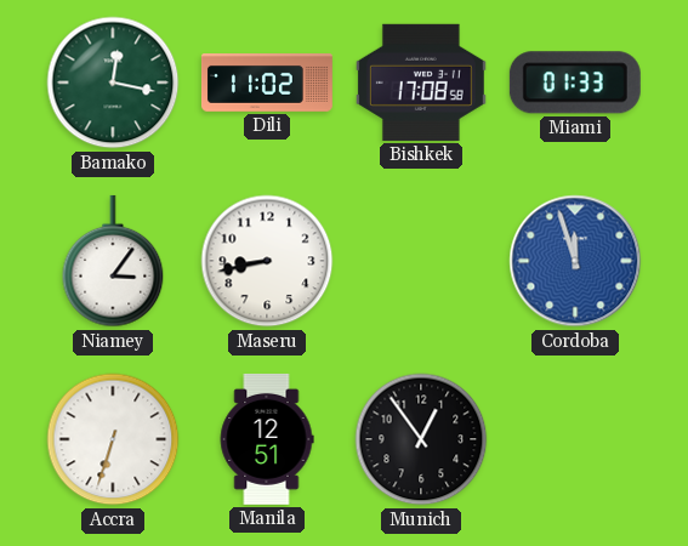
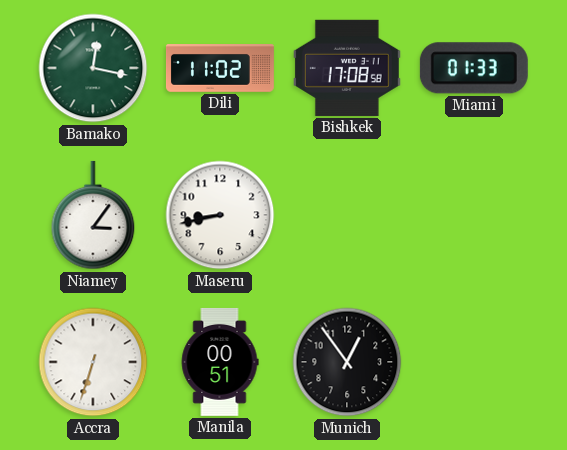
Cordoba: 11:57 -> none (575, 261)
Manila: 12:51 -> 00:51 (220, 362)
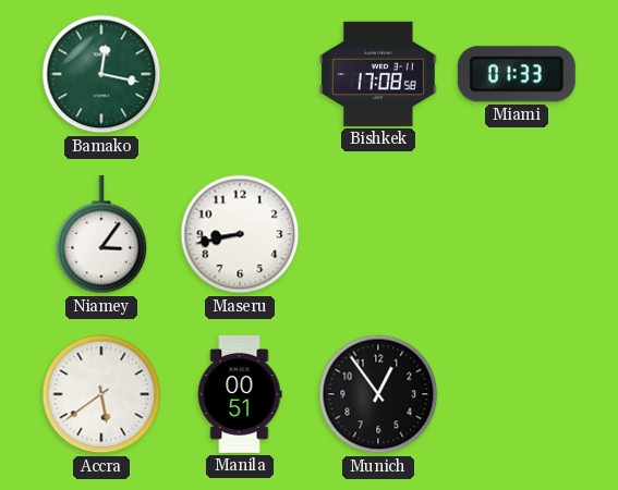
Dili: 11:02 -> none (220, 69)
Accra: 6:33 -> 5:39 (101, 394)
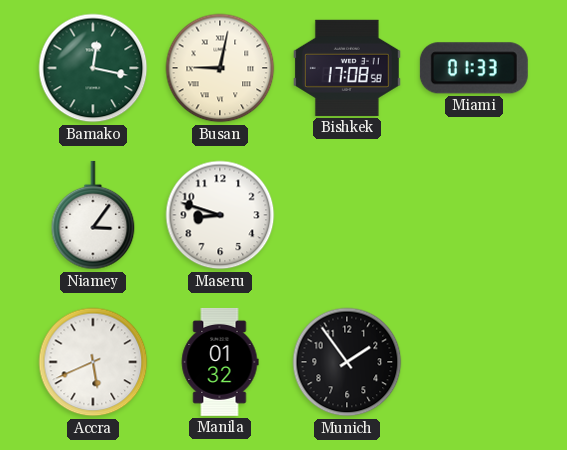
Busan: none -> 9:02 (220, 68)
Maseru: 8:43 -> 8:48 (220, 215)
Accra: 5:39 -> 5:41 (93, 362)
Manila: 00:51 -> 01:32 (220, 362)
Munich: 12:54 -> 1:54 (347, 362)
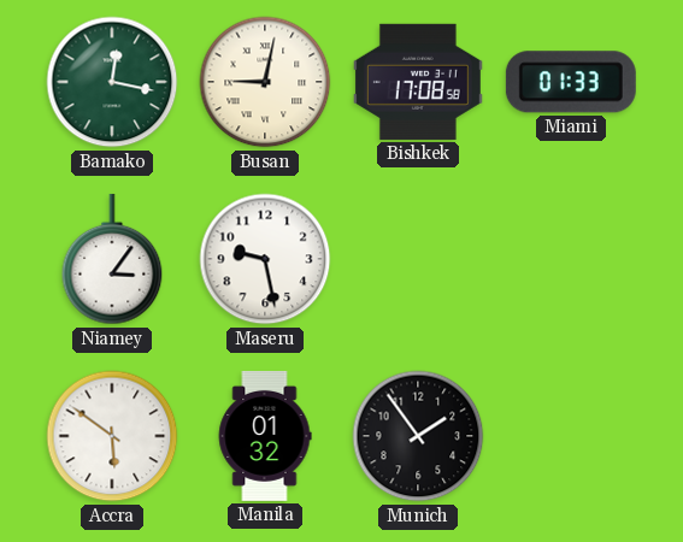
Maseru: 8:48 -> 9:28 (265, 259)
Accra: 5:41 -> 5:51 (112, 436)
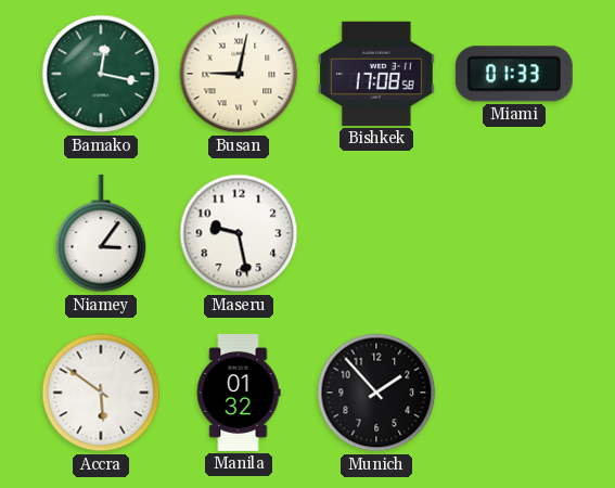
Munich: 1:54 -> 1:53 (376, 393)
